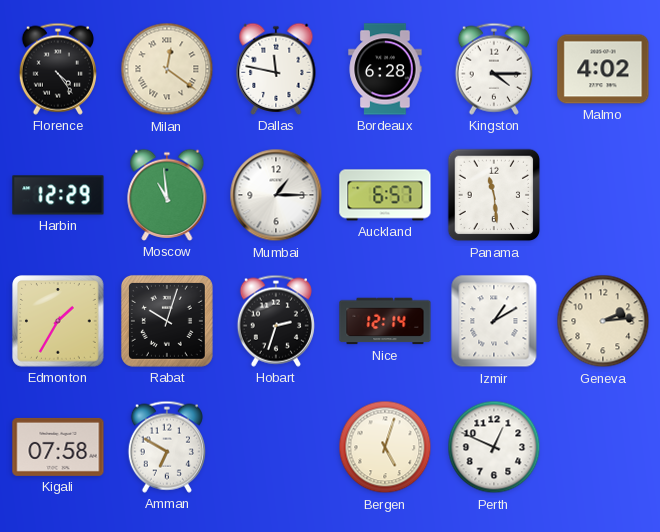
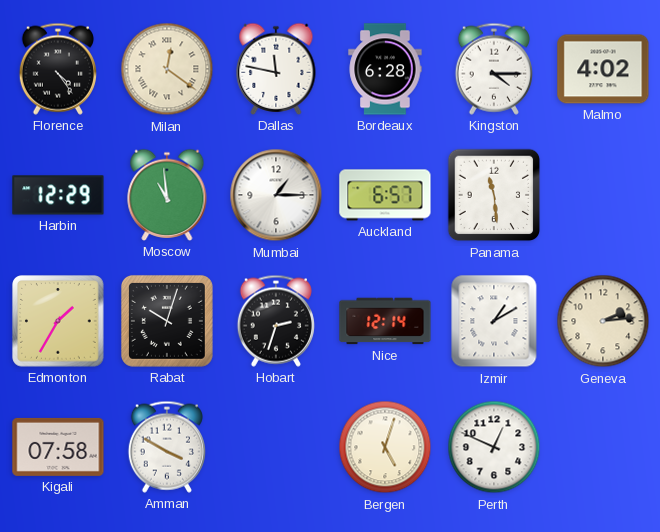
Amman: 6:50 -> 3:50 (167, 447)
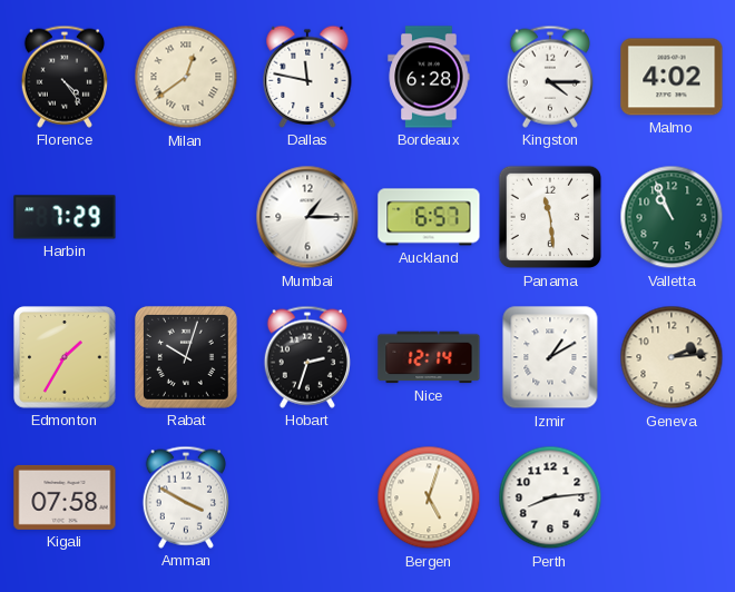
Milan: 12:21 -> 12:39 (186, 77)
Harbin: 12:29 -> 7:29 (65, 217)
Moscow: 10:59 -> none (167, 195)
Valletta: none -> 10:56 (672, 217)
Perth: 12:49 -> 8:14 (550, 497)
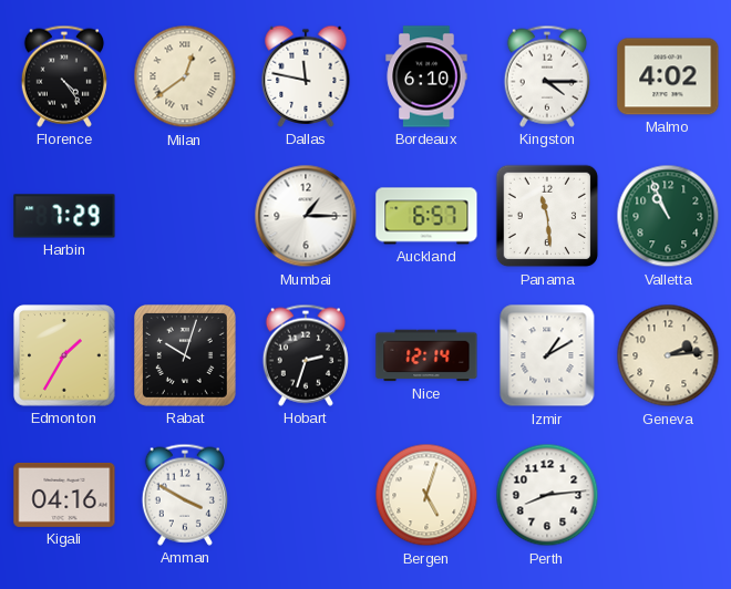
Bordeaux: 6:28 -> 6:10 (426, 76)
Kigali: 07:58 -> 04:16 (64, 495)
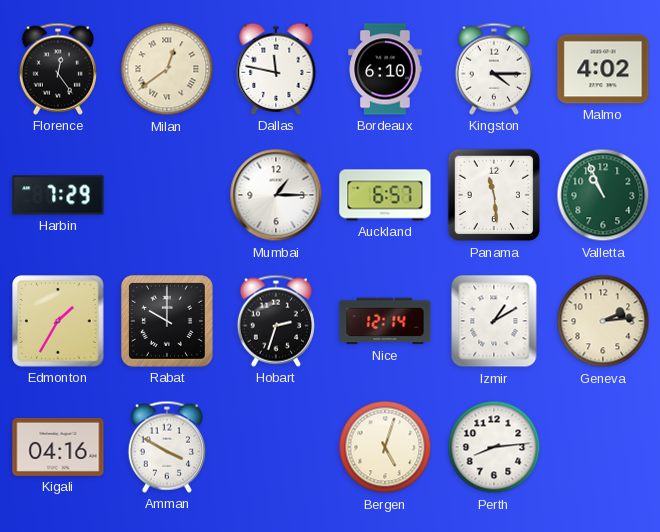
Florence: 4:24 -> 12:24 (58, 69)
Rabat: 10:03 -> 10:00 (167, 321)
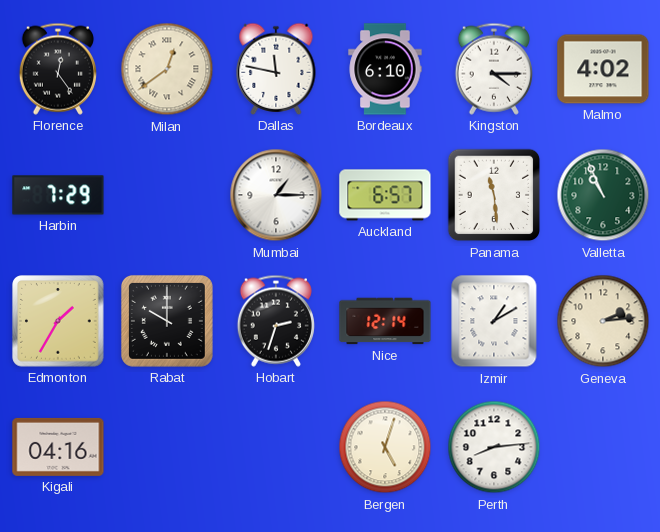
Amman: 3:50 -> none (167, 447)
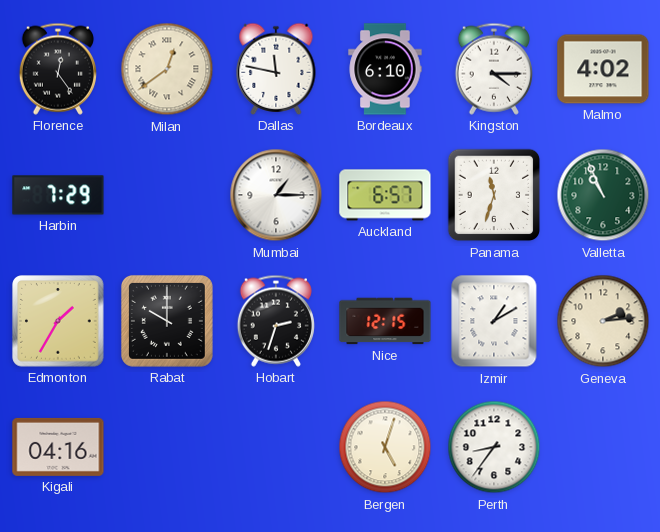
Panama: 11:29 -> 11:33 (494, 195)
Nice: 12:14 -> 12:15 (385, 321)
Perth: 8:14 -> 8:36 (494, 447)
